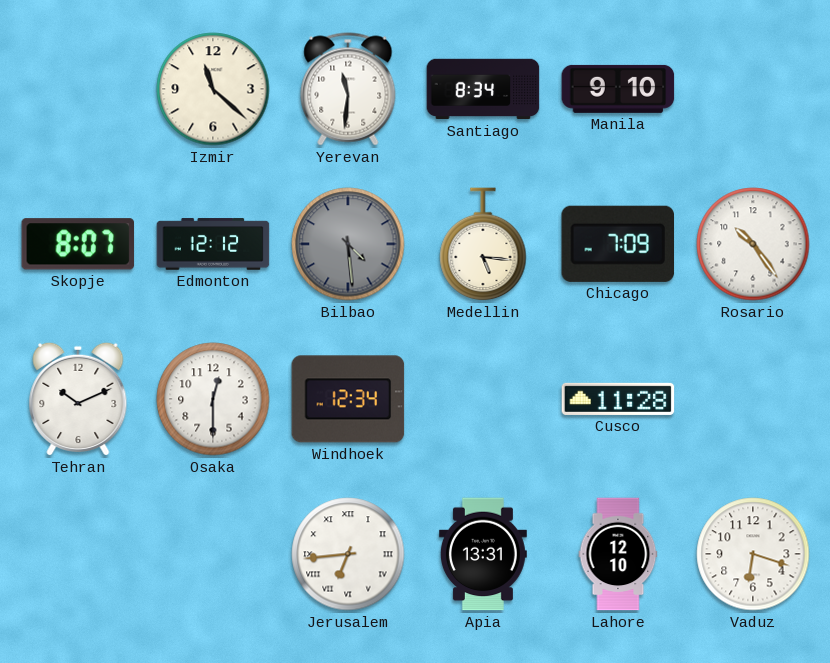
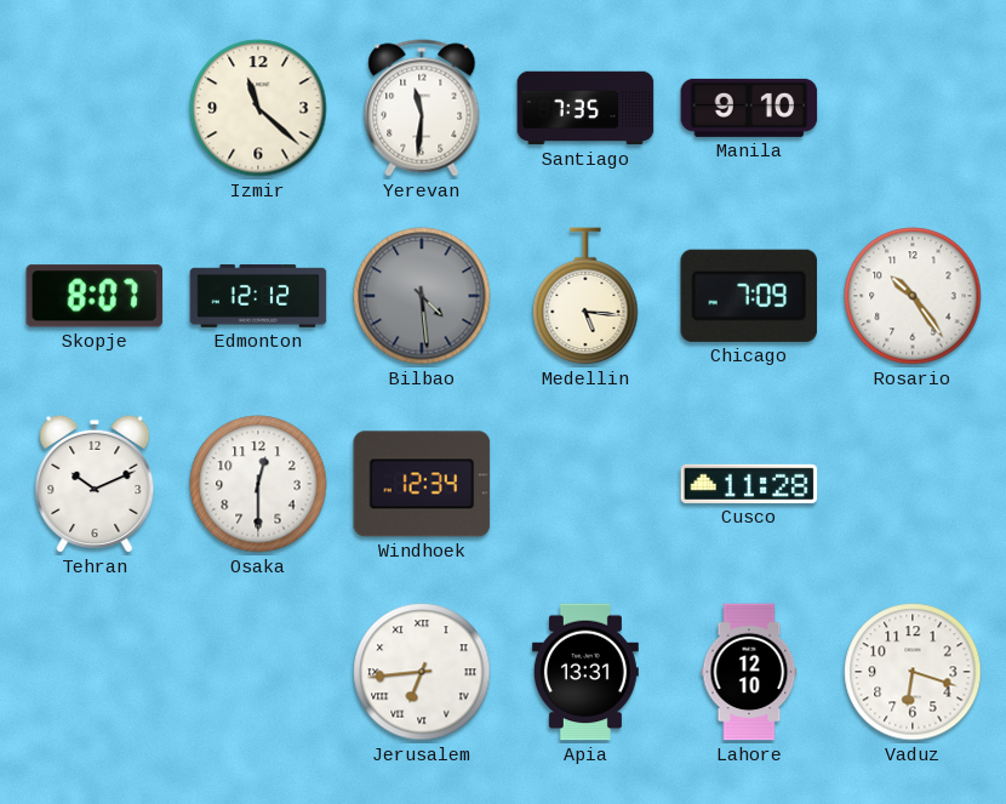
Santiago: 8:34 -> 7:35 (585, 108)
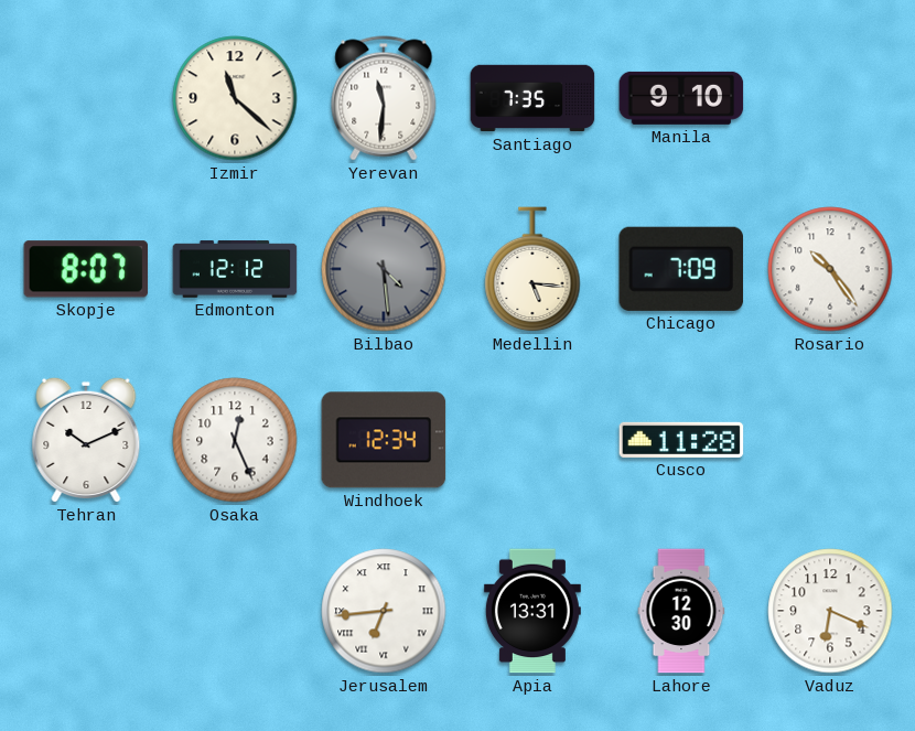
Osaka: 12:30 -> 12:26 (235, 440)
Lahore: 12:10 -> 12:30 (681, 611)
Vaduz: 6:18 -> 6:19 (830, 611)
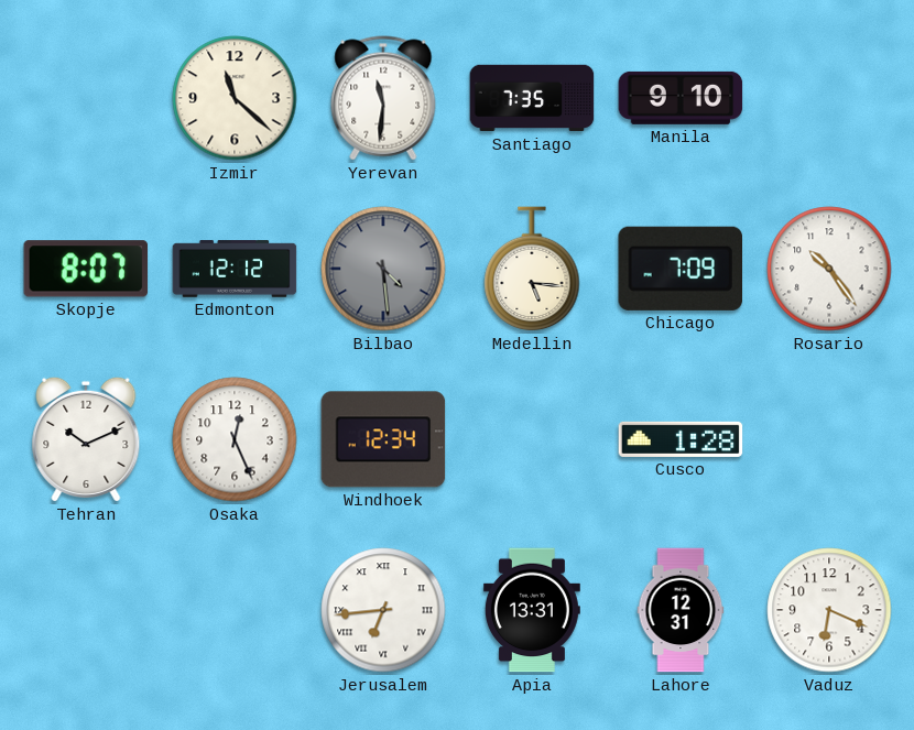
Cusco: 11:28 -> 1:28 (681, 439)
Lahore: 12:30 -> 12:31 (681, 610)
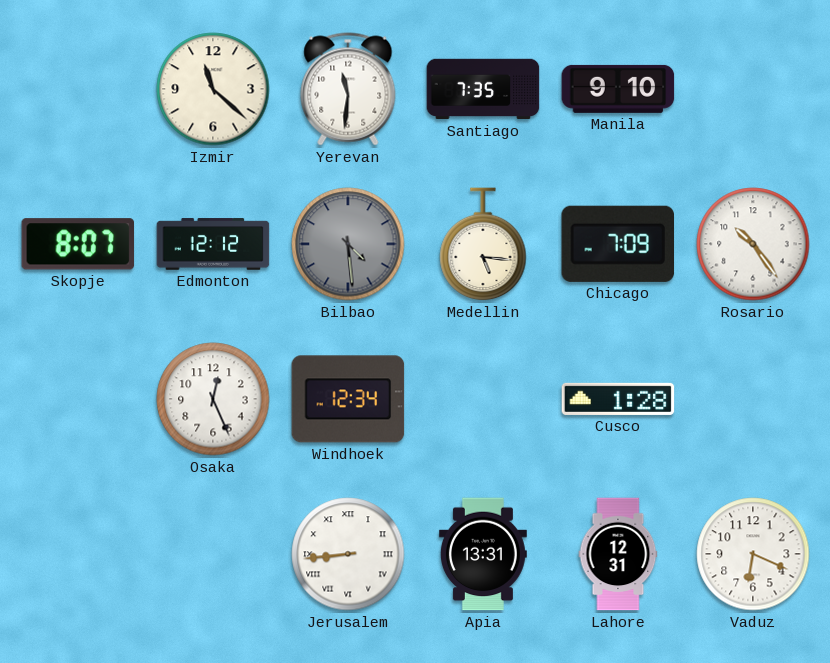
Tehran: 10:11 -> none (86, 439)
Jerusalem: 6:44 -> 8:44 (348, 554)
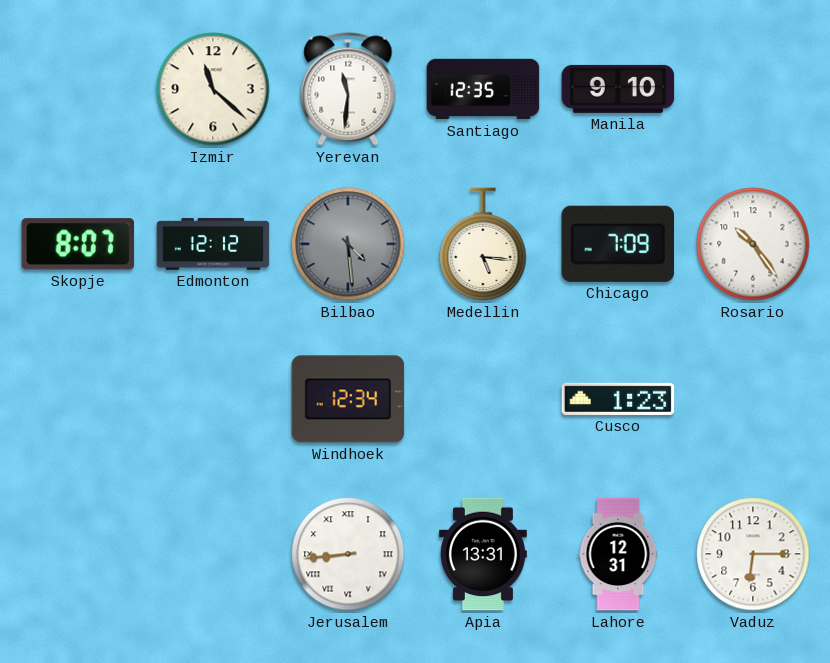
Santiago: 7:35 -> 12:35 (483, 89)
Osaka: 12:26 -> none (213, 399)
Cusco: 1:28 -> 1:23 (618, 399)
Vaduz: 6:19 -> 6:15 (753, 554)
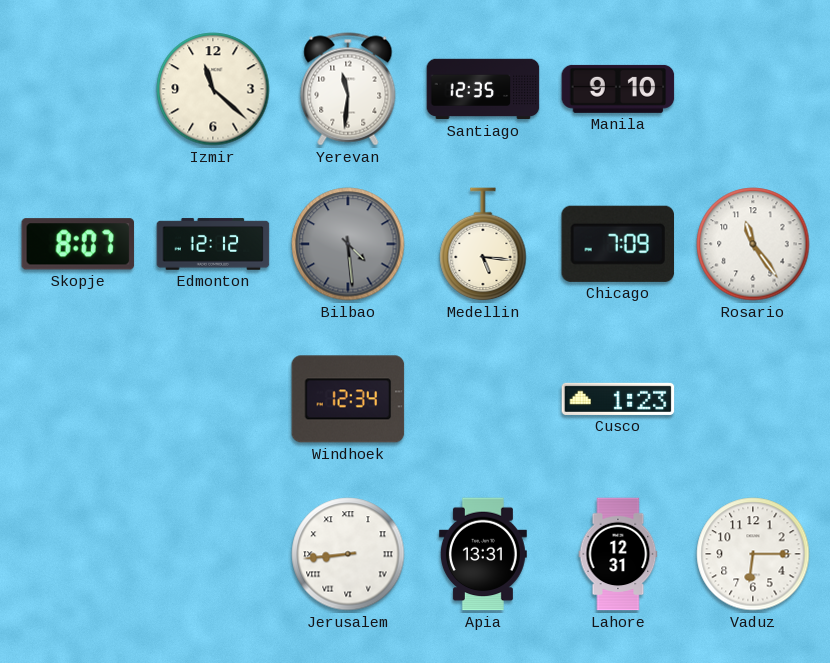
Rosario: 10:24 -> 11:24 (753, 244)
